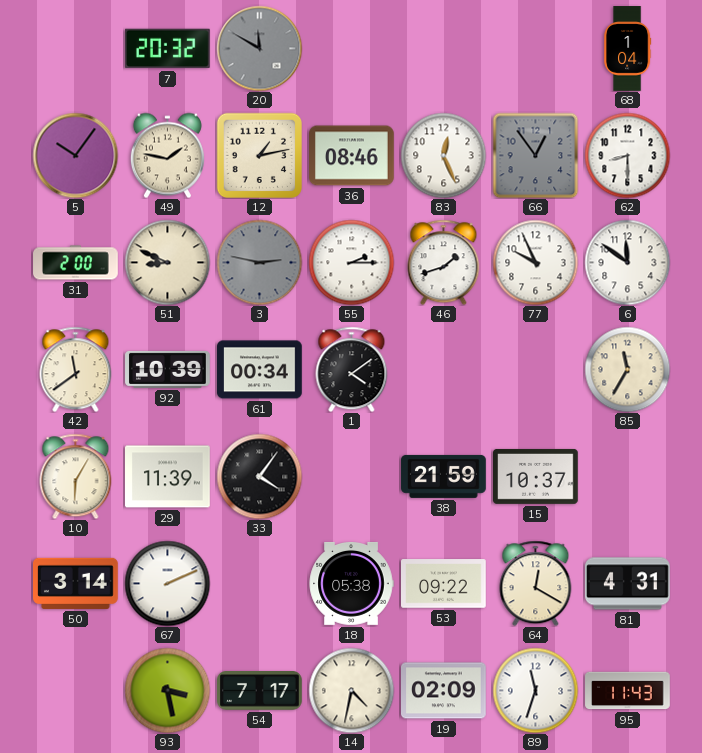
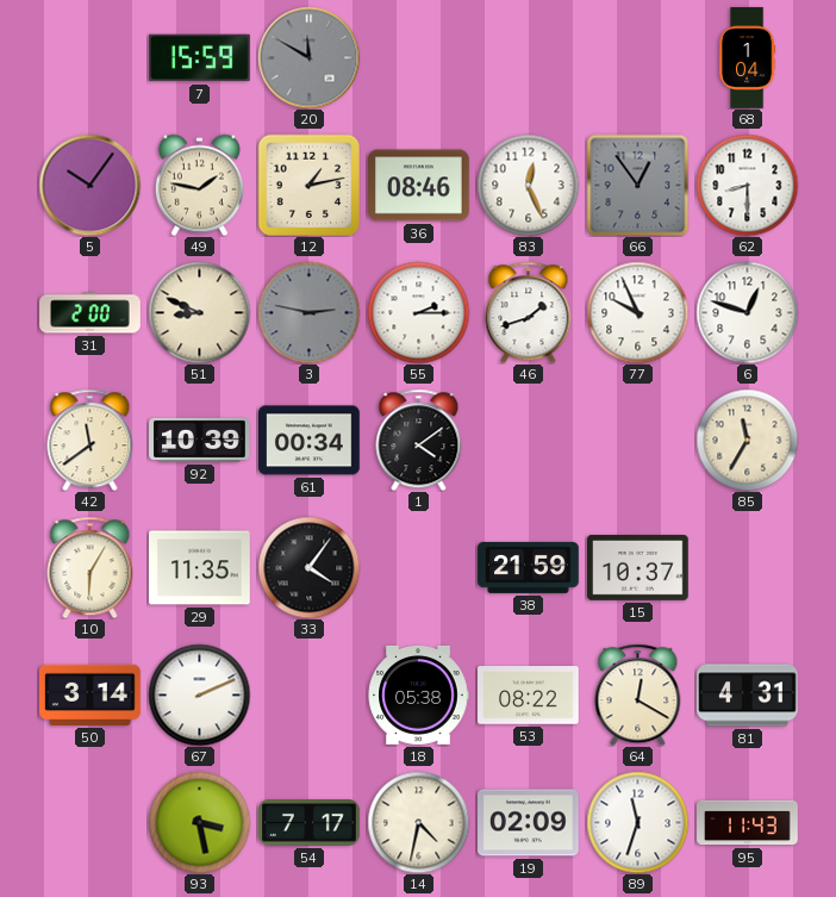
7: 20:32 -> 15:59 (200, 58)
6: 11:51 -> 12:48 (747, 312)
29: 11:39 -> 11:35 (200, 568)
53: 09:22 -> 08:22 (529, 696)
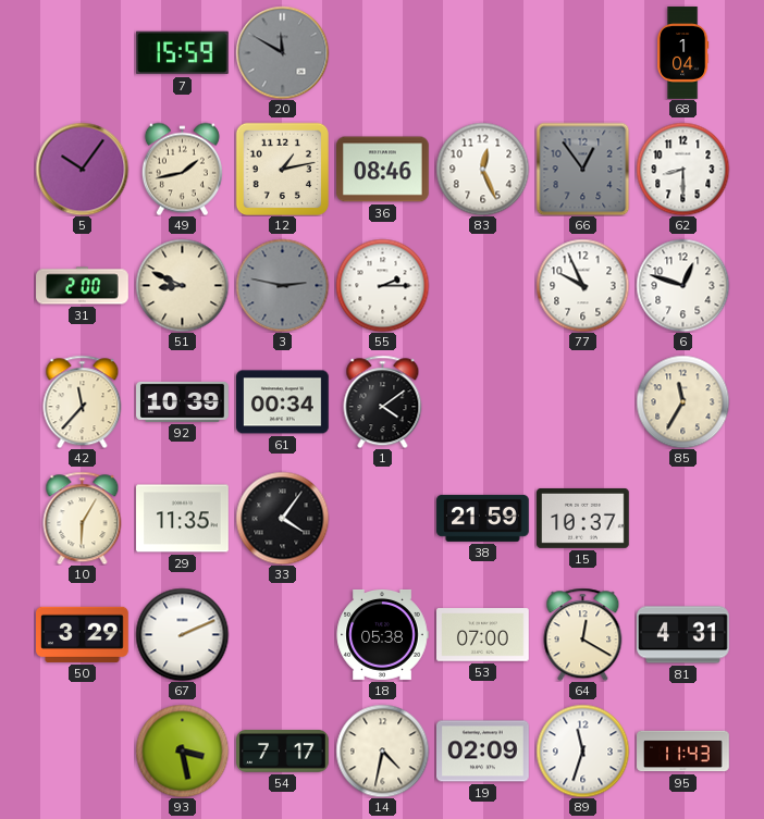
49: 1:47 -> 1:43 (182, 169)
46: 1:42 -> none (529, 312)
42: 11:39 -> 11:37 (83, 401)
50: 3:14 -> 3:29 (83, 634)
53: 08:22 -> 07:00 (483, 635)
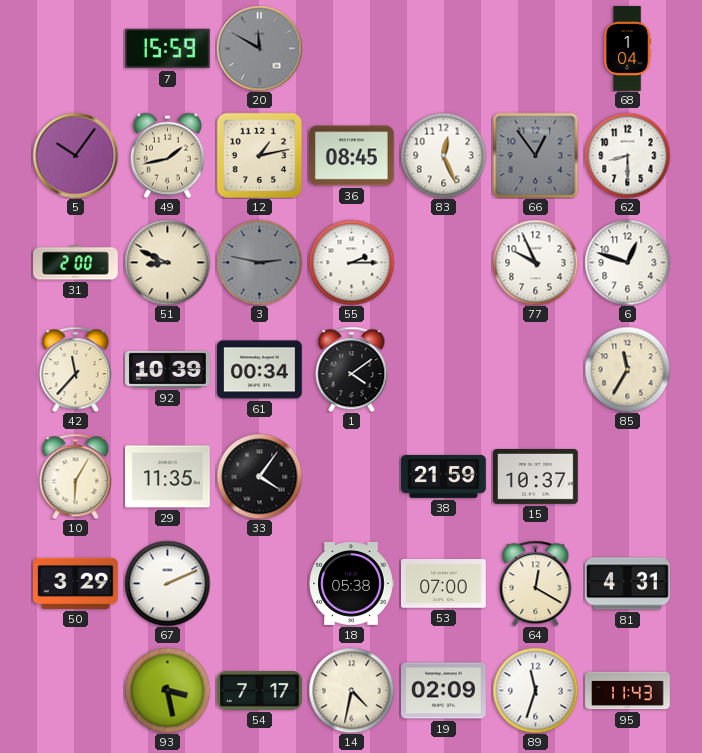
36: 08:46 -> 08:45 (352, 156)
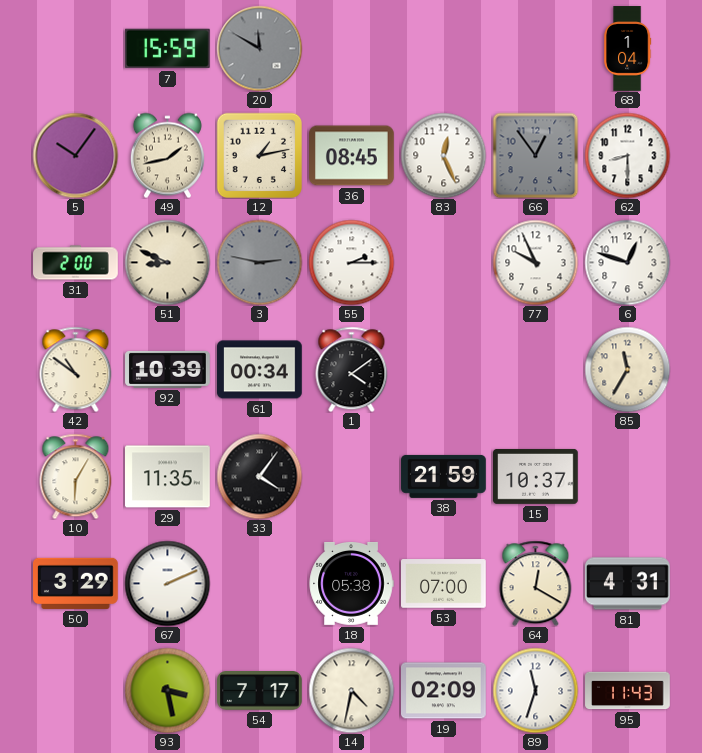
42: 11:37 -> 10:51 (76, 369)
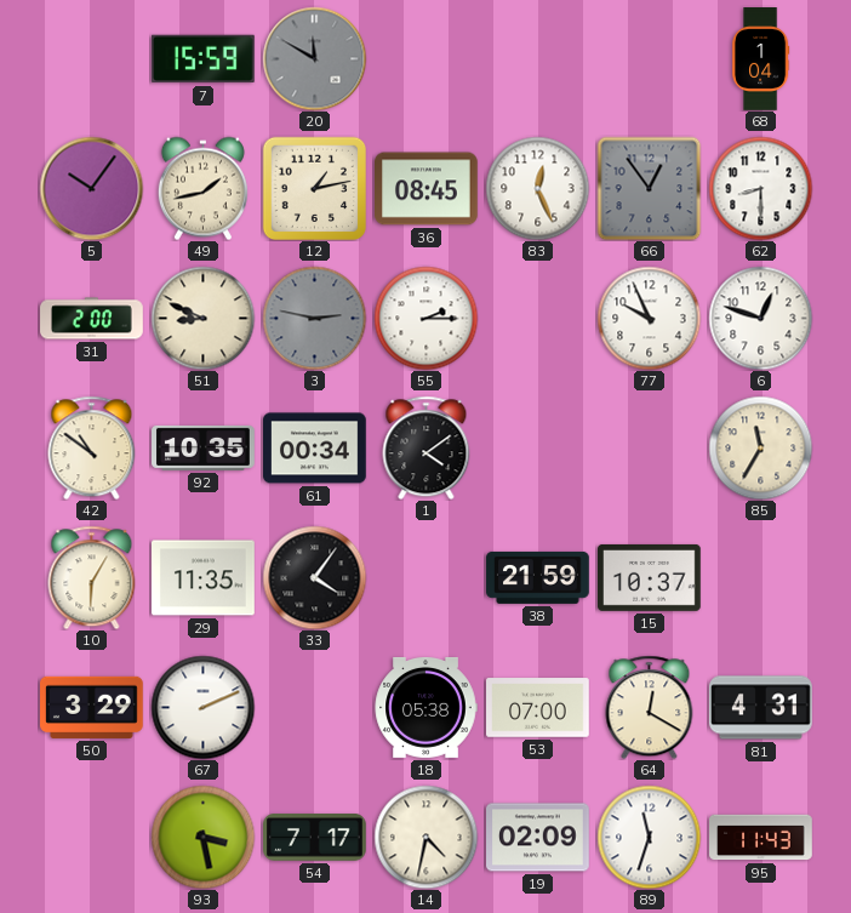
92: 10:39 -> 10:35 (204, 447)
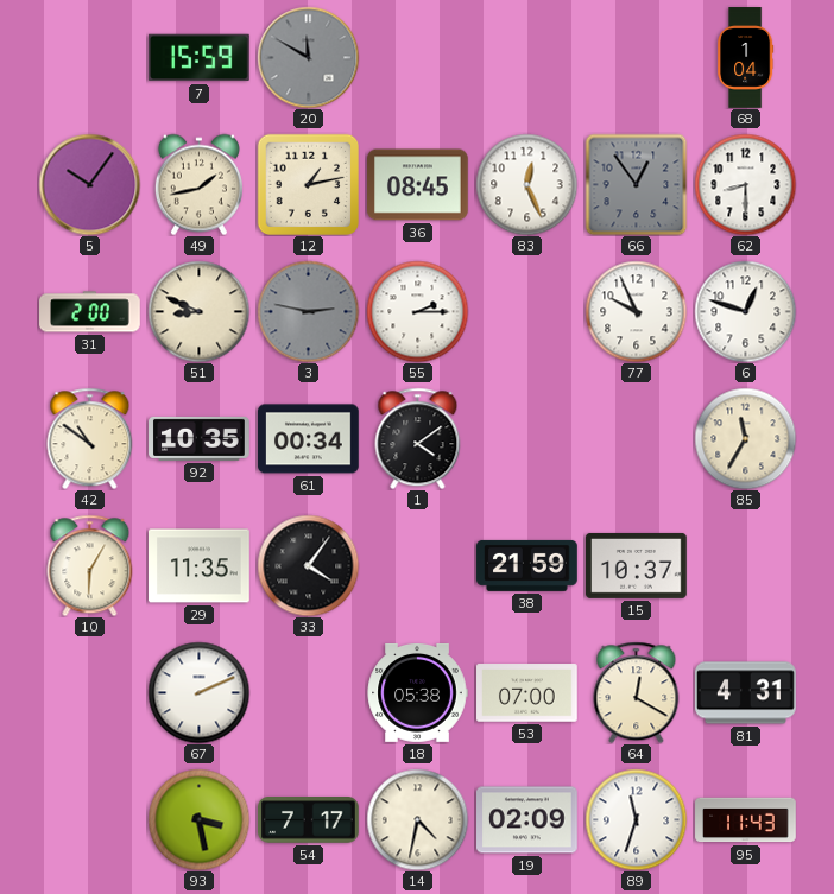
50: 3:29 -> none (92, 707)
